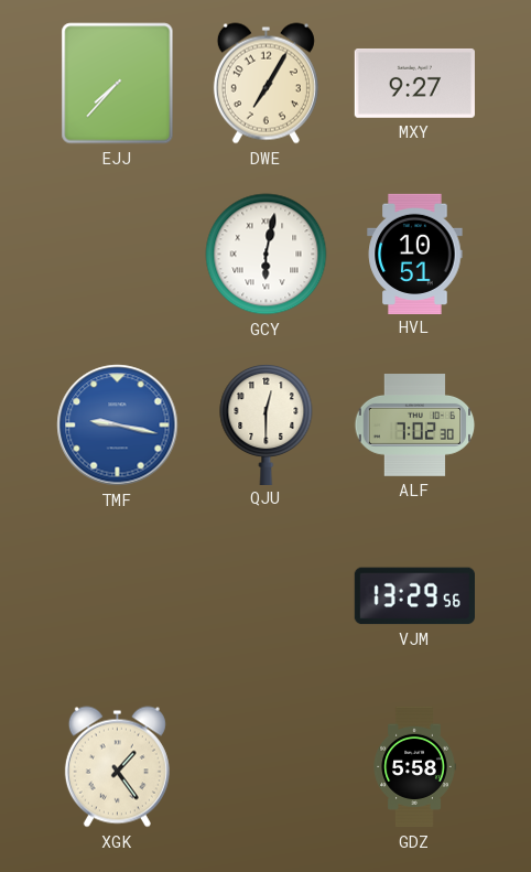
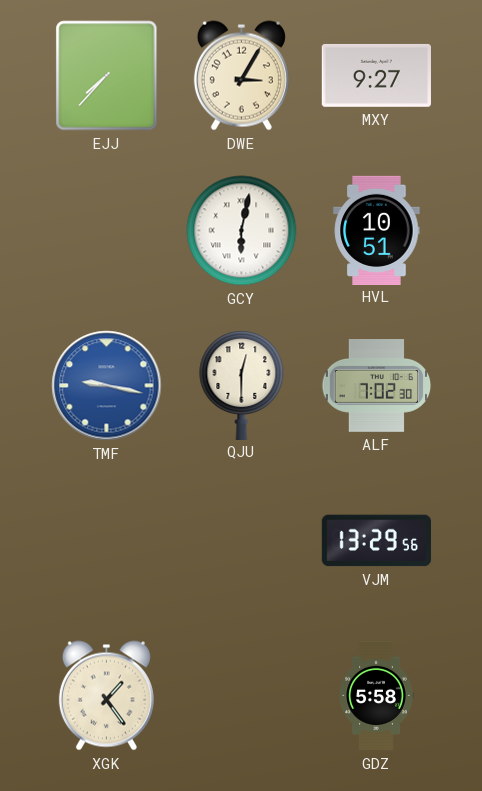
DWE: 7:05 -> 3:05 (241, 76)
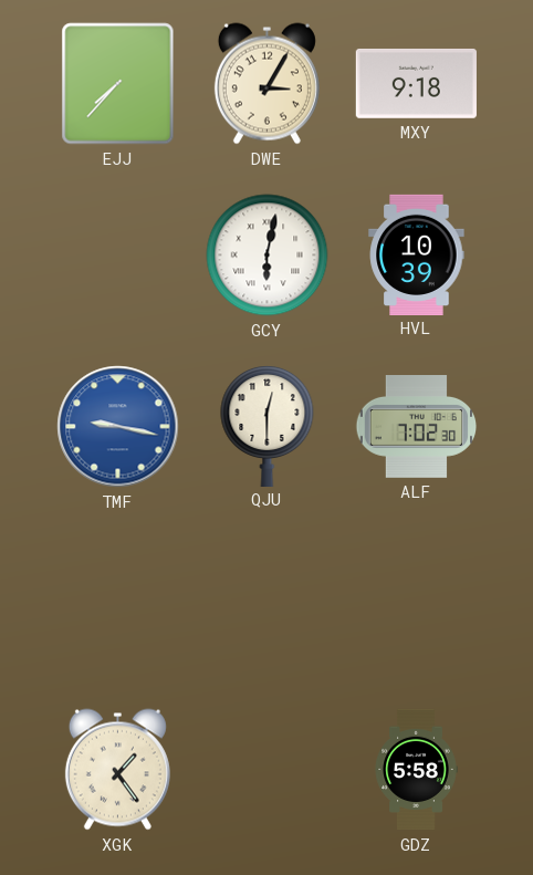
MXY: 9:27 -> 9:18 (416, 83)
HVL: 10:51 -> 10:39 (417, 254)
VJM: 13:29 -> none (376, 541)
